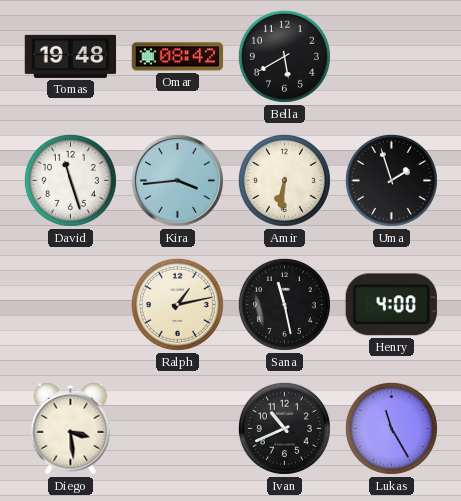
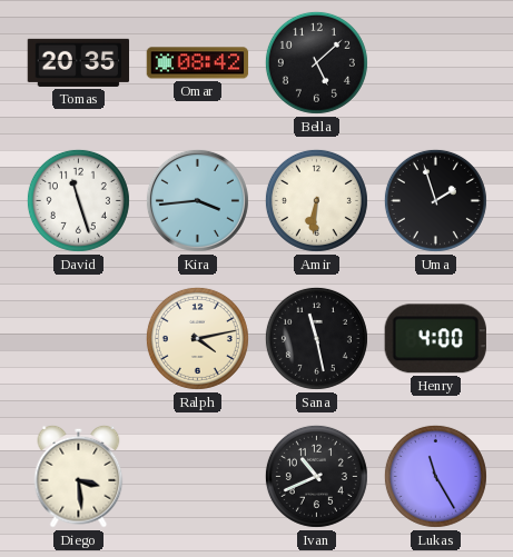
Tomas: 19:48 -> 20:35 (79, 62)
Bella: 5:40 -> 5:08 (316, 62)
Ralph: 1:13 -> 4:13 (197, 338)
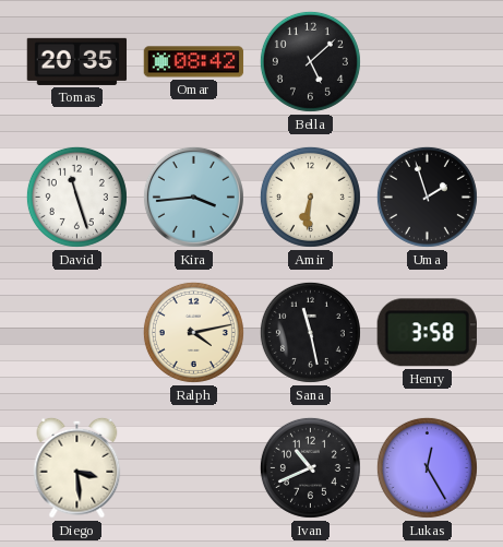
Henry: 4:00 -> 3:58 (427, 333)
Lukas: 11:25 -> 12:25 (427, 467)
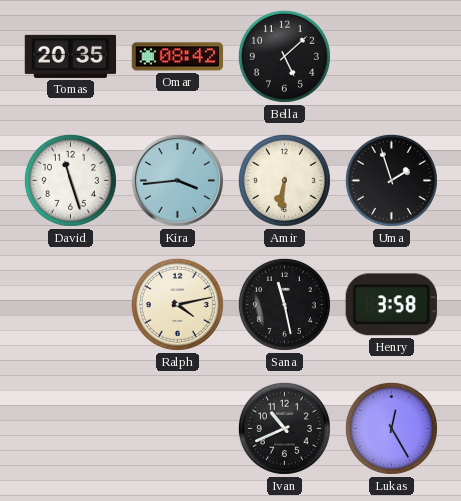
Diego: 3:29 -> none (77, 467)
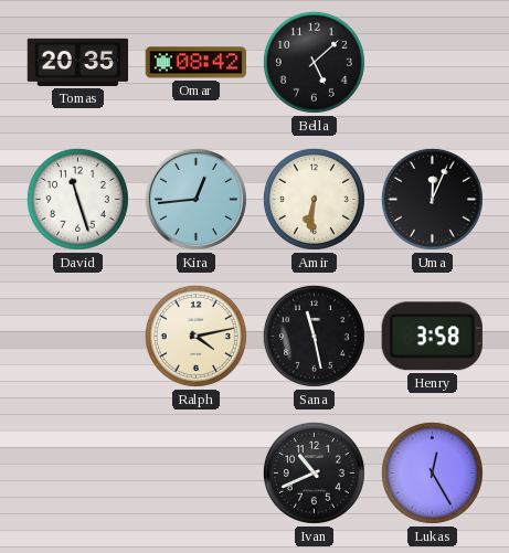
Kira: 3:44 -> 12:44 (195, 199)
Uma: 1:57 -> 12:04 (432, 199)
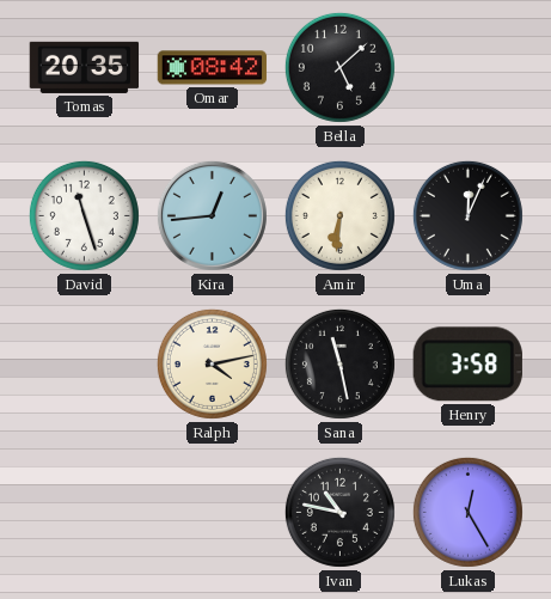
Ivan: 10:41 -> 10:47 (339, 512)
